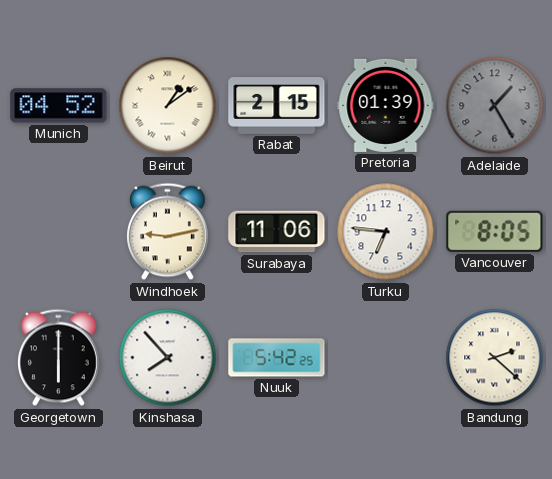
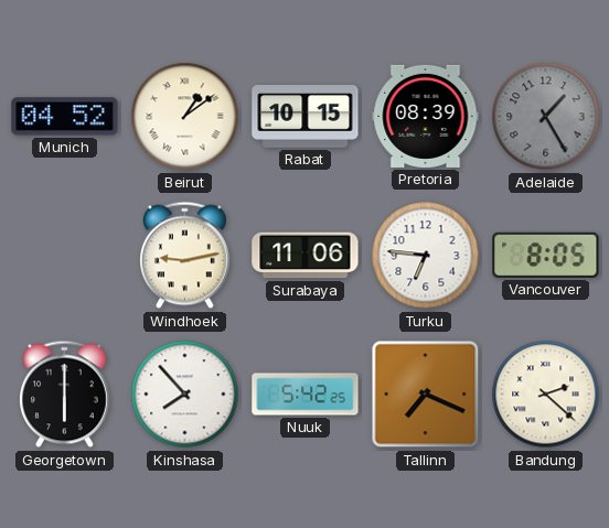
Rabat: 2:15 -> 10:15 (306, 117)
Pretoria: 01:39 -> 08:39 (426, 116)
Tallinn: none -> 7:19 (426, 395)
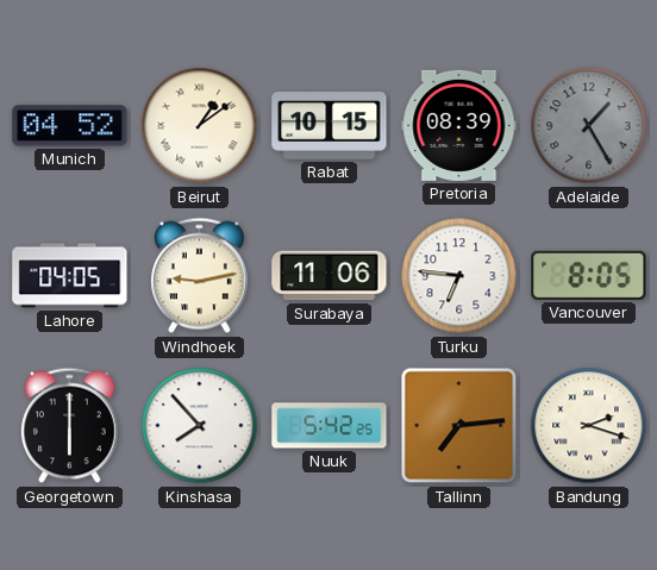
Lahore: none -> 04:05 (70, 276)
Tallinn: 7:19 -> 7:14 (459, 426)
Bandung: 2:22 -> 2:18 (589, 426)
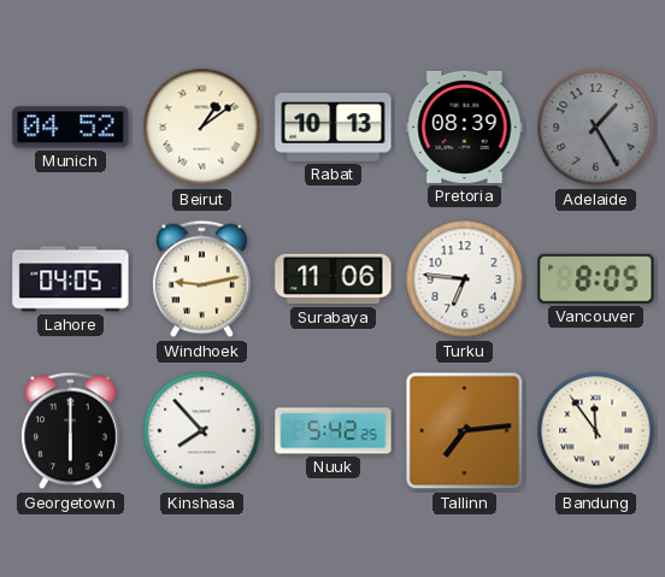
Rabat: 10:15 -> 10:13 (334, 128)
Bandung: 2:18 -> 11:54 (596, 431)
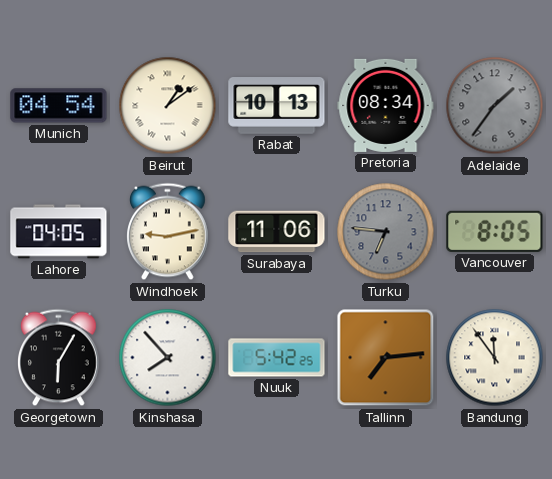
Munich: 04:52 -> 04:54 (59, 106)
Pretoria: 08:39 -> 08:34 (386, 105)
Adelaide: 1:25 -> 1:36 (495, 106)
Turku dial: white -> grey (386, 232)
Georgetown: 6:00 -> 6:05 (59, 358)
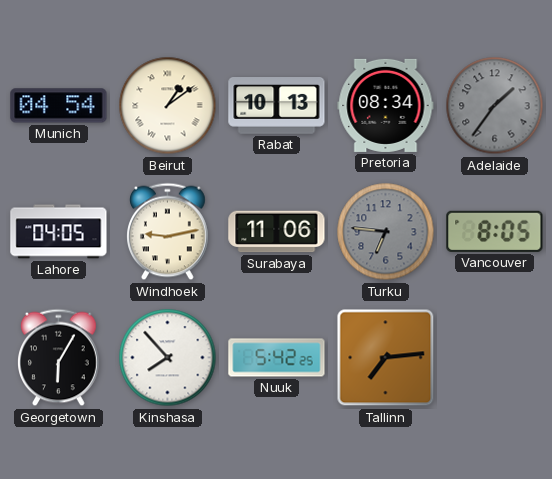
Bandung: 11:54 -> none (495, 358)
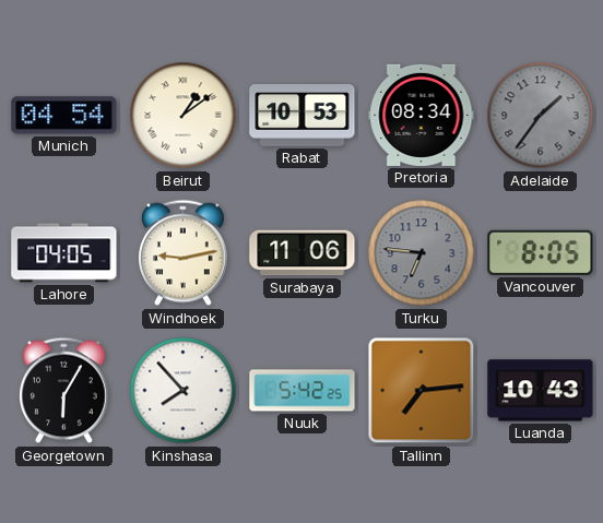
Rabat: 10:13 -> 10:53 (303, 116)
Luanda: none -> 10:43 (541, 391)
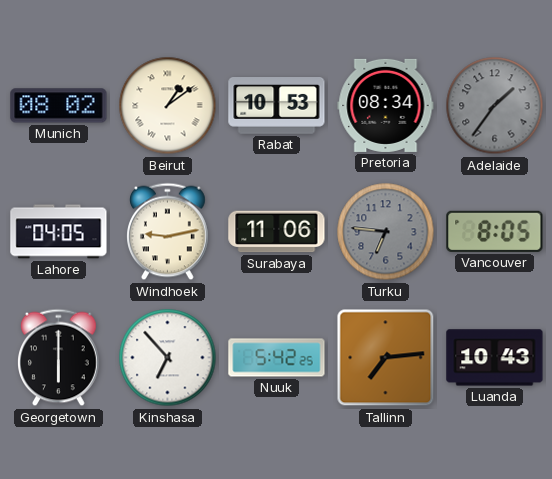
Munich: 04:54 -> 08:02 (59, 106)
Georgetown: 6:05 -> 6:00 (59, 358)
Kinshasa: 7:53 -> 6:53 (168, 358)
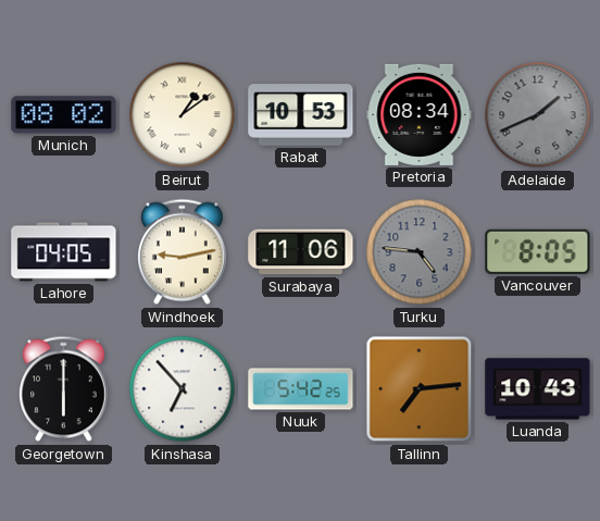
Adelaide: 1:36 -> 1:41 (538, 115)
Turku: 6:46 -> 4:46 (420, 252)
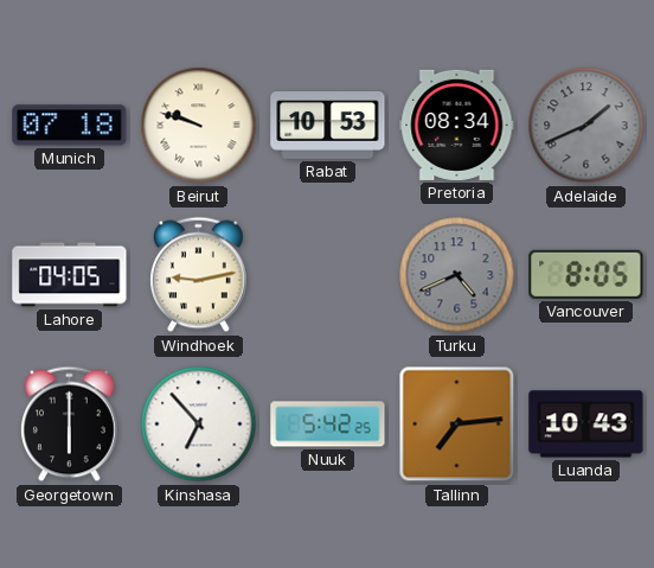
Munich: 08:02 -> 07:18 (70, 126)
Beirut: 1:09 -> 9:48 (199, 126)
Surabaya: 11:06 -> none (301, 252)
Turku: 4:46 -> 4:41 (457, 275)
